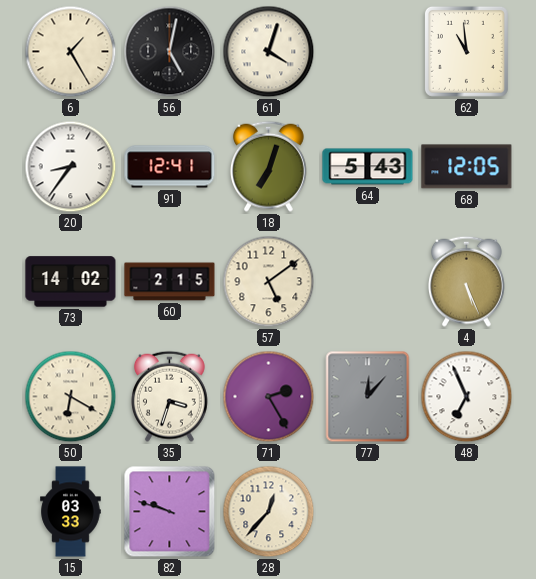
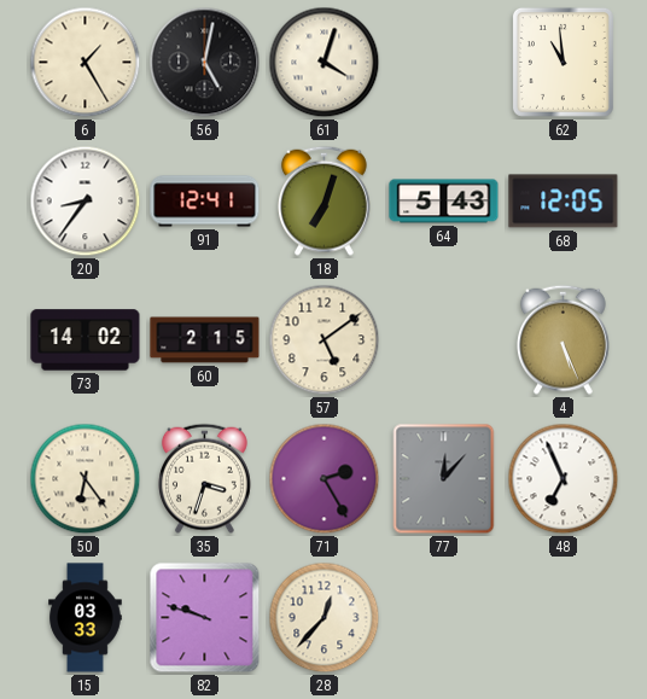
50: 6:20 -> 6:24 (86, 479)
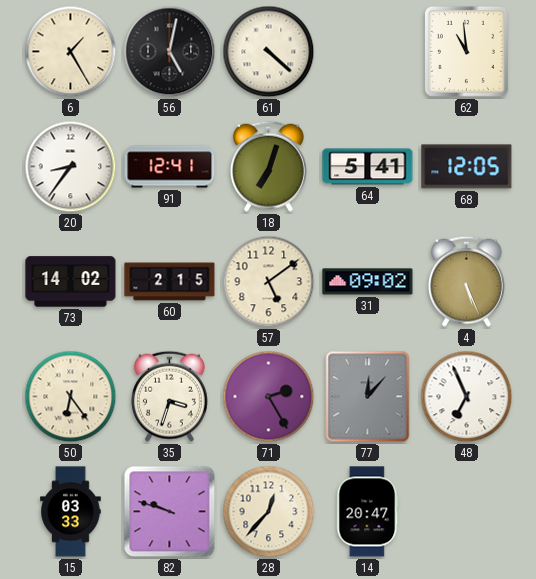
61: 4:03 -> 4:22 (269, 52)
64: 5:43 -> 5:41 (368, 167)
31: none -> 09:02 (368, 282)
14: none -> 20:47 (368, 512)
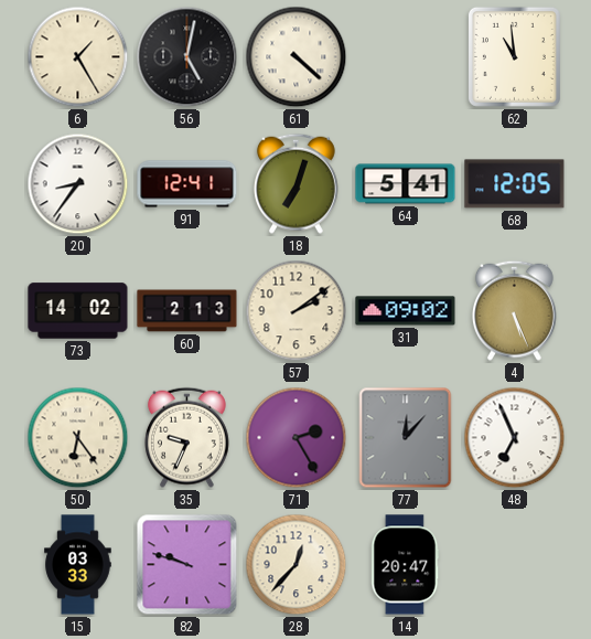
60: 2:15 -> 2:13 (187, 311)
57: 5:09 -> 2:09 (297, 311)
35: 3:33 -> 9:34 (186, 437)
